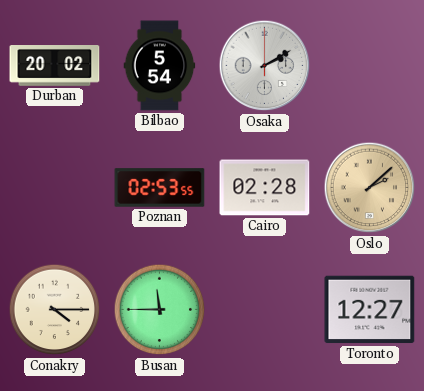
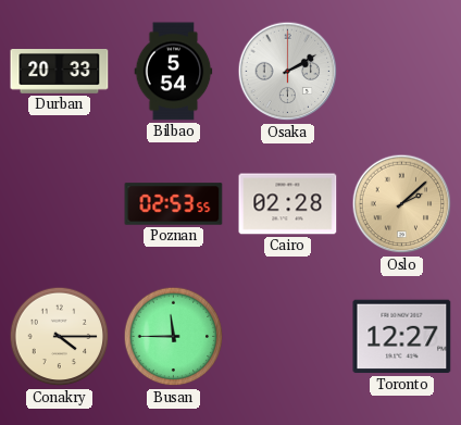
Durban: 20:02 -> 20:33 (60, 72)
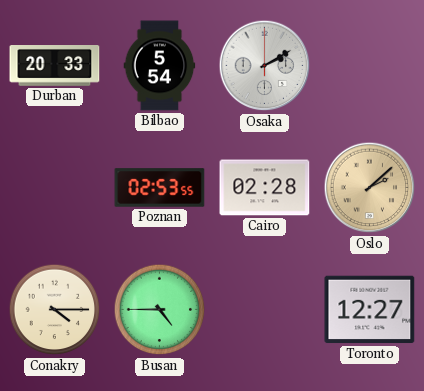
Busan: 11:45 -> 4:45 (160, 310)
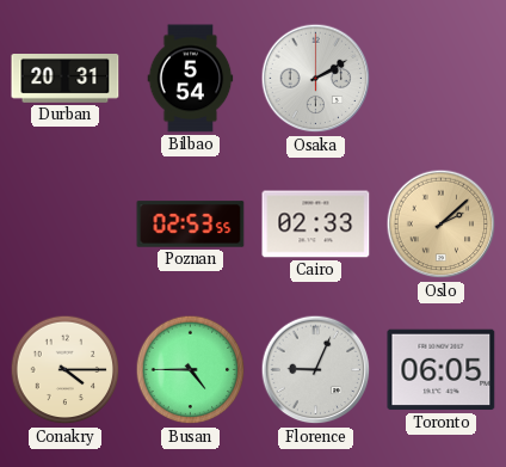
Durban: 20:33 -> 20:31 (66, 79)
Cairo: 02:28 -> 02:33 (316, 225)
Florence: none -> 9:04 (316, 370)
Toronto: 12:27 -> 06:05 (442, 370)
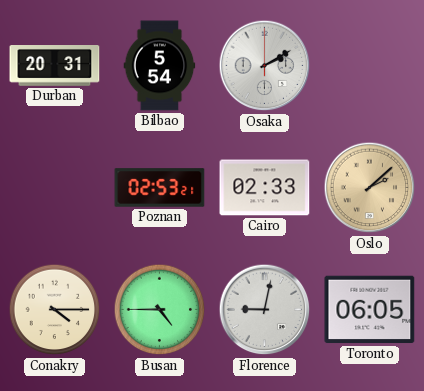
Poznan: 02:53:55 -> 02:53:21 (160, 188)
Florence: 9:04 -> 9:02 (265, 310)
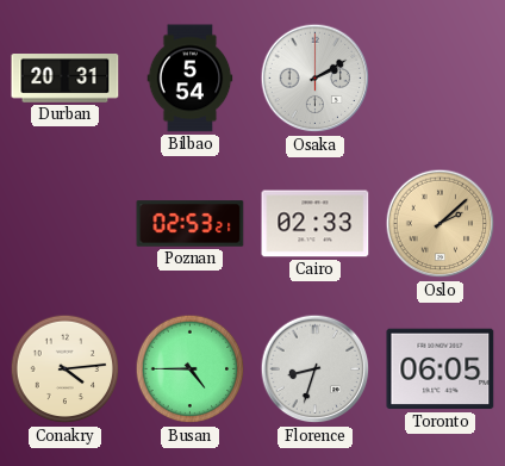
Conakry: 4:15 -> 4:14 (66, 369)
Florence: 9:02 -> 8:33 (316, 369)
